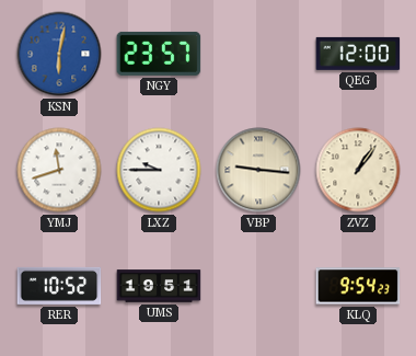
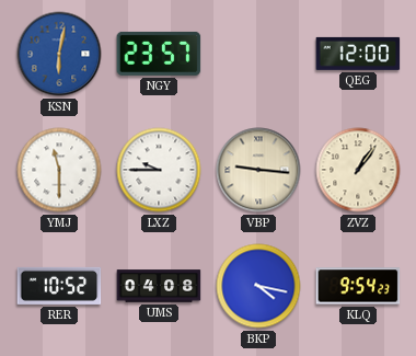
YMJ: 11:42 -> 11:30 (59, 170)
UMS: 19:51 -> 04:08 (159, 286)
BKP: none -> 4:17 (258, 286)
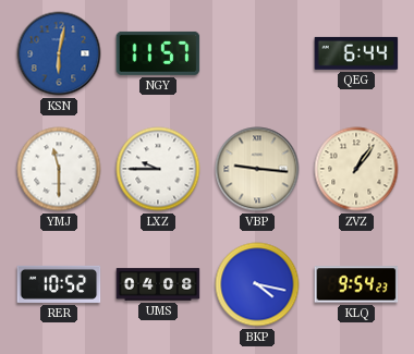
NGY: 23:57 -> 11:57 (158, 53)
QEG: 12:00 -> 6:44 (356, 53)
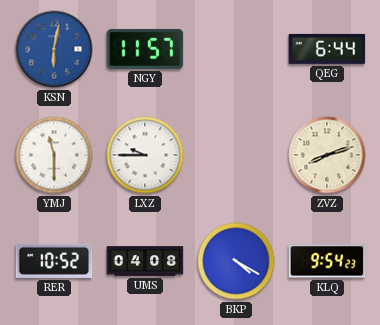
VBP: 9:16 -> none (257, 169)
ZVZ: 1:06 -> 8:12 (327, 155)
BKP: 4:17 -> 4:20 (236, 261)
